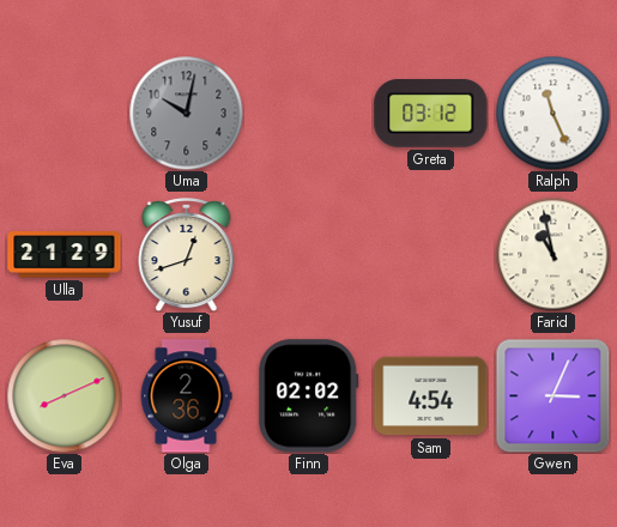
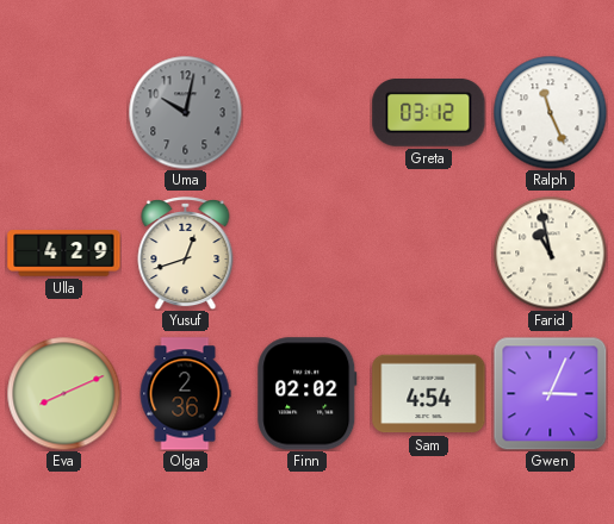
Ulla: 21:29 -> 4:29 (64, 254)
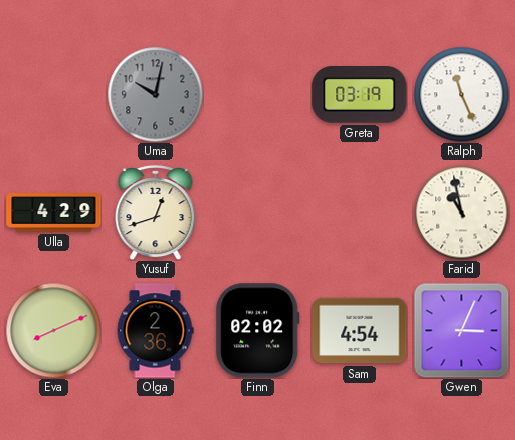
Greta: 03:12 -> 03:19 (360, 95)
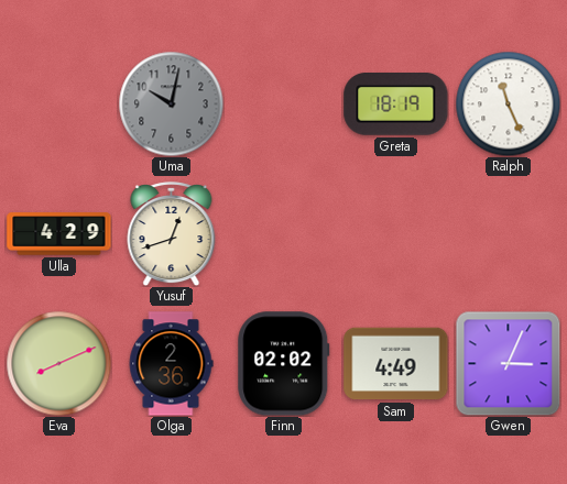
Greta: 03:19 -> 18:19 (396, 105)
Farid: 10:58 -> none (461, 212)
Sam: 4:54 -> 4:49 (396, 364)
